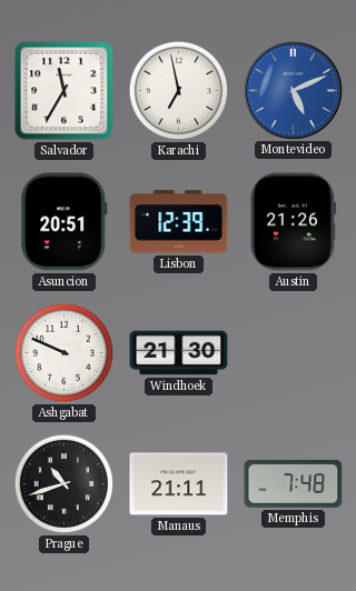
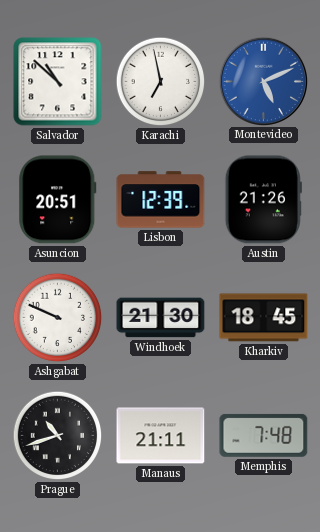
Salvador: 11:35 -> 10:52 (58, 82)
Kharkiv: none -> 18:45 (264, 318)
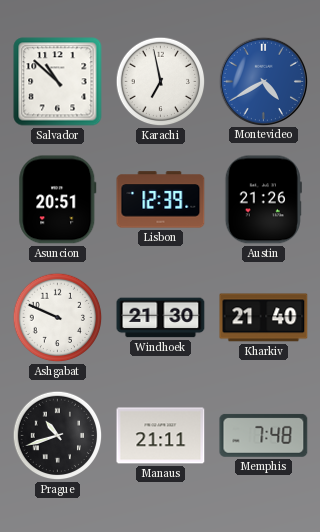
Montevideo: 5:11 -> 4:40 (263, 81)
Kharkiv: 18:45 -> 21:40 (264, 318)
